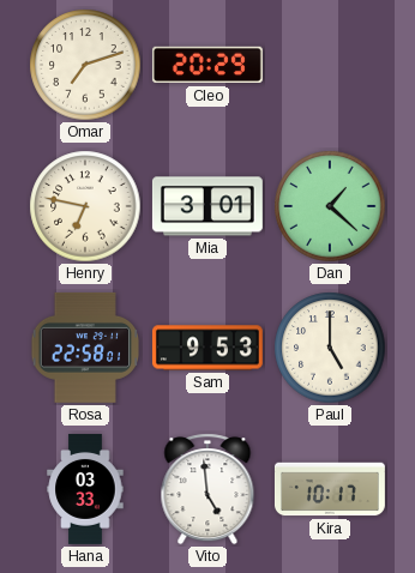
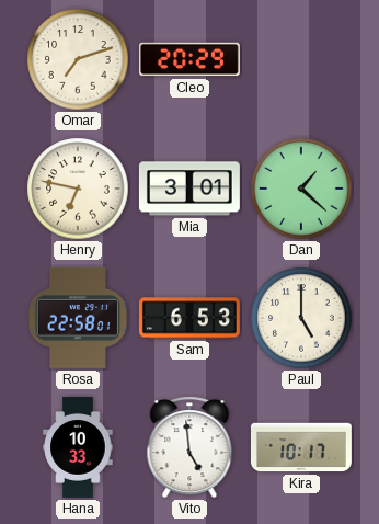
Sam: 9:53 -> 6:53 (190, 318)
Hana: 03:33 -> 10:33 (78, 447)
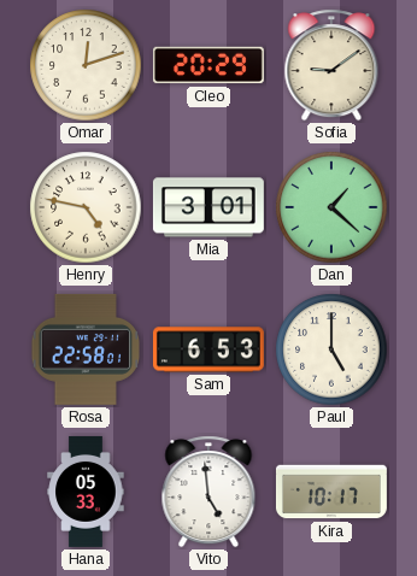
Omar: 7:12 -> 12:12 (86, 65)
Sofia: none -> 9:09 (331, 65)
Henry: 6:47 -> 4:47 (86, 207)
Hana: 10:33 -> 05:33 (86, 492)
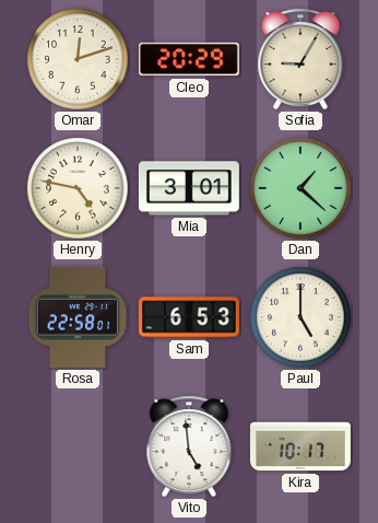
Sofia: 9:09 -> 9:05 (300, 59)
Hana: 05:33 -> none (86, 492)
